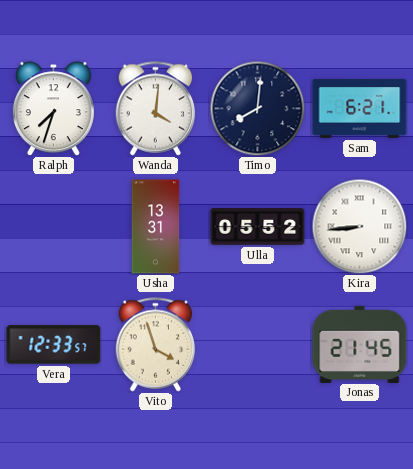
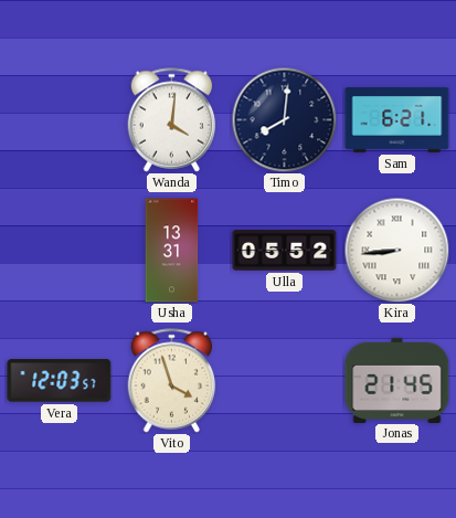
Ralph: 7:33 -> none (53, 109)
Vera: 12:33 -> 12:03 (60, 381)
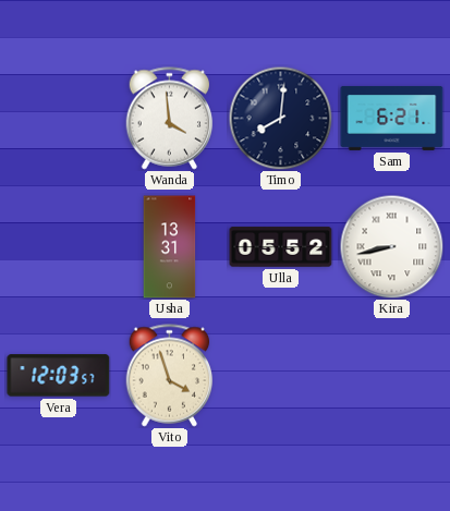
Wanda: 4:01 -> 3:59 (170, 119)
Kira: 8:44 -> 8:43 (391, 246)
Jonas: 21:45 -> none (397, 380)
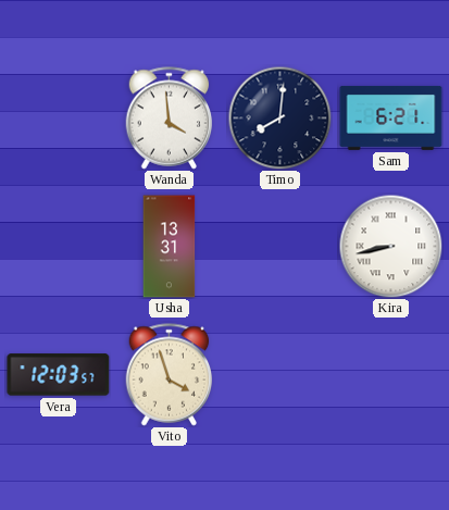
Ulla: 05:52 -> none (281, 247)
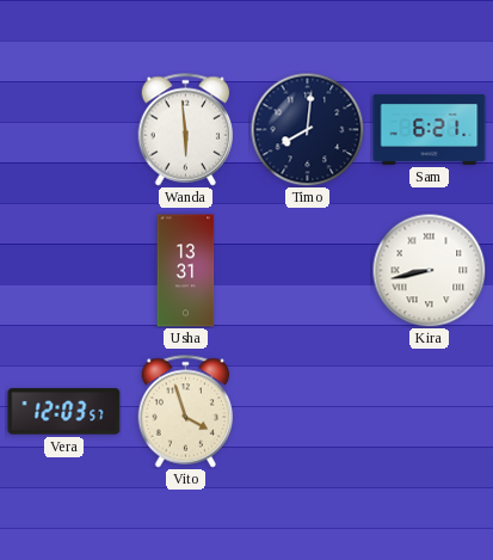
Wanda: 3:59 -> 5:59 (186, 130)
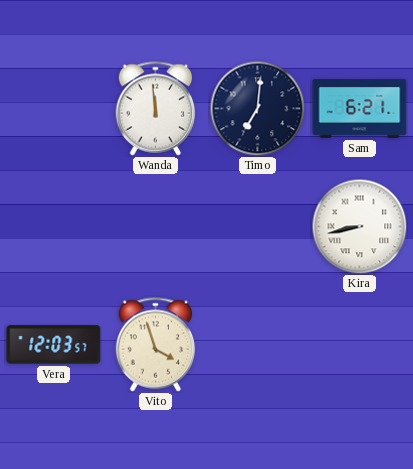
Wanda: 5:59 -> 11:59 (156, 109)
Timo: 8:01 -> 7:01 (257, 108)
Usha: 13:31 -> none (186, 271)
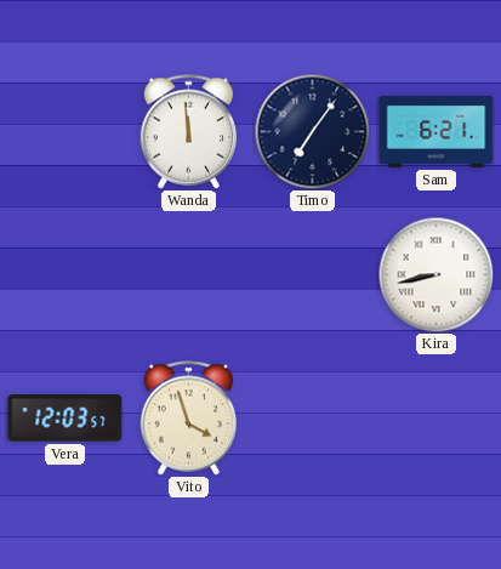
Timo: 7:01 -> 7:06 (312, 131)
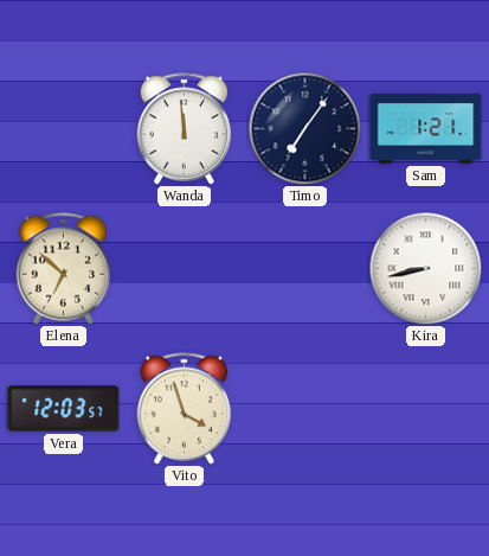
Sam: 6:21 -> 1:21 (426, 128)
Elena: none -> 6:52 (64, 269)
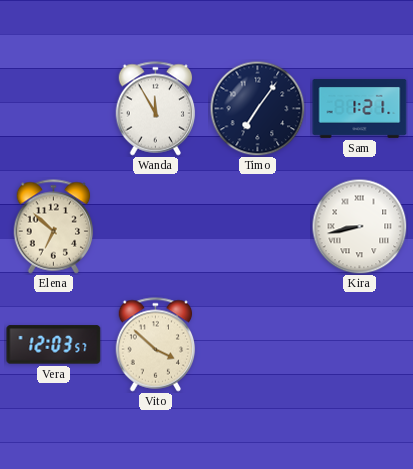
Wanda: 11:59 -> 11:55 (156, 109)
Vito: 3:57 -> 3:52 (156, 345)
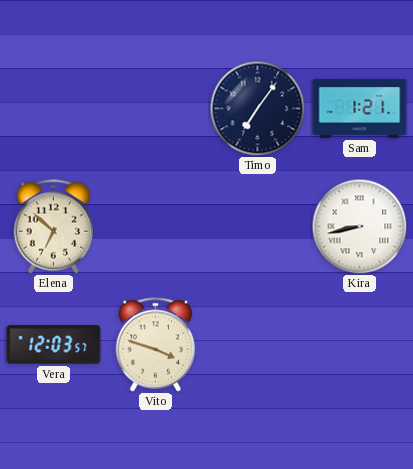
Wanda: 11:55 -> none (156, 109)
Vito: 3:52 -> 3:48 (156, 345)
